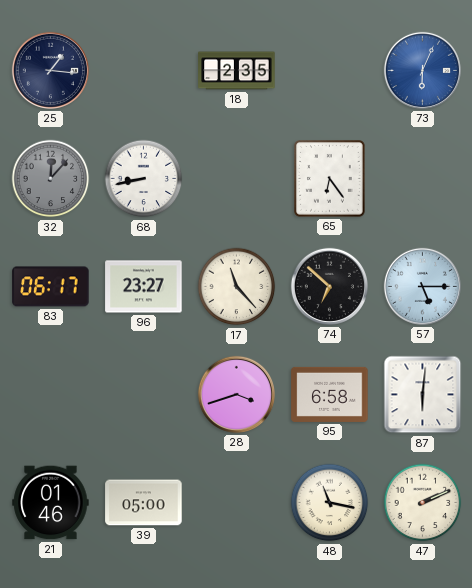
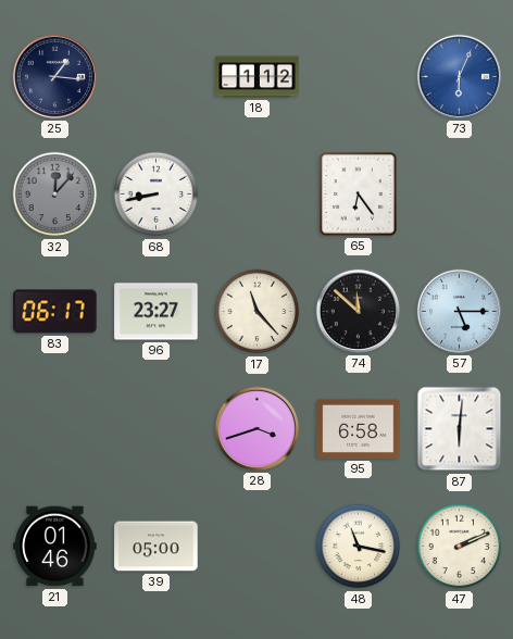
18: 2:35 -> 1:12 (258, 77)
74: 6:52 -> 11:52 (358, 311)
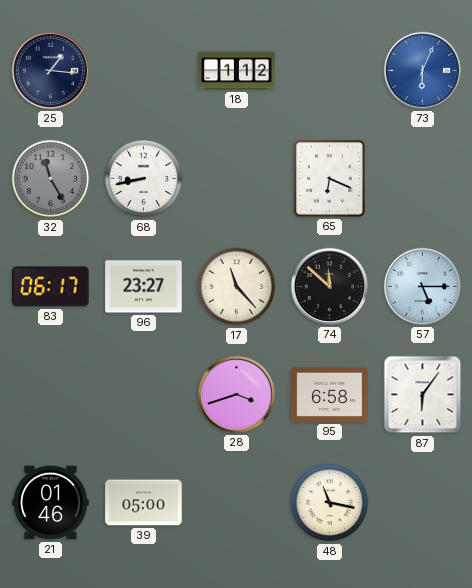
32: 12:07 -> 11:25 (51, 179)
65: 6:24 -> 6:19 (330, 179)
87: 6:01 -> 6:06 (423, 395)
47: 2:11 -> none (460, 547)
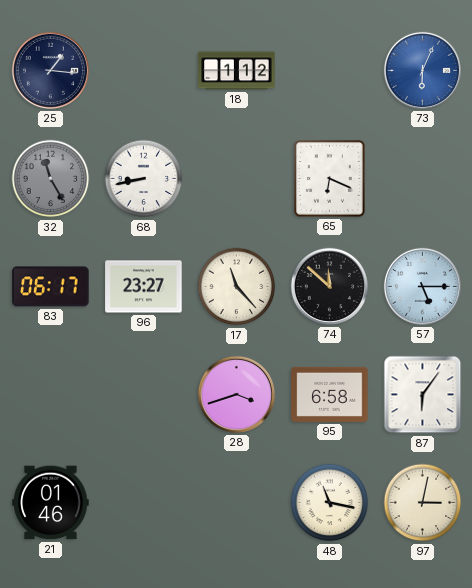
39: 05:00 -> none (144, 503)
97: none -> 3:02 (423, 503)
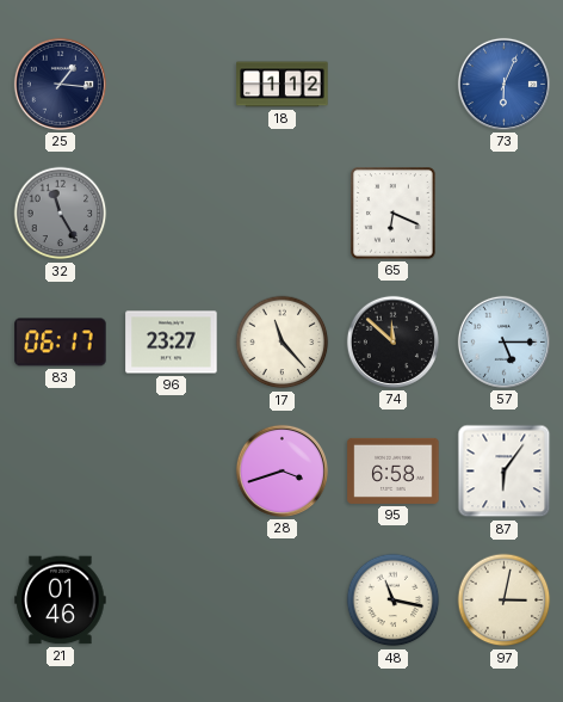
68: 8:43 -> none (144, 179)
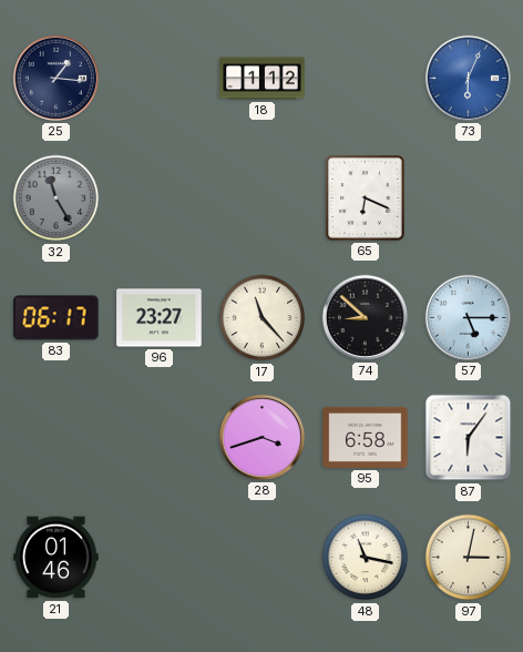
74: 11:52 -> 8:52 (365, 317)
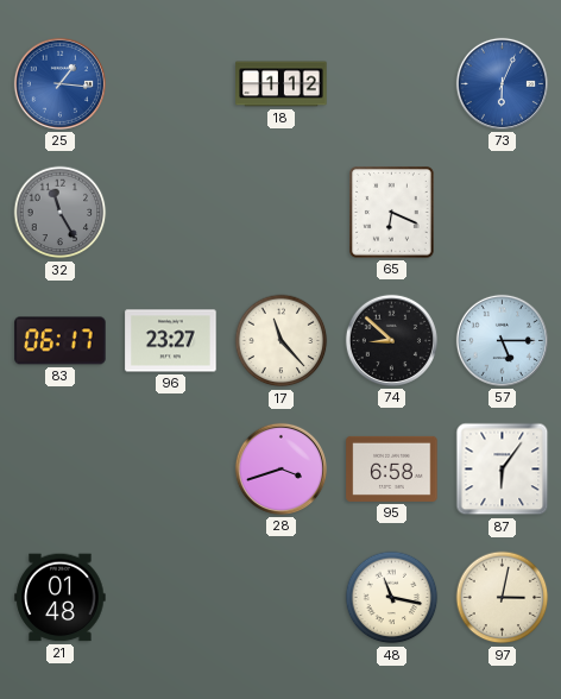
25 dial: navy -> blue (59, 83)
21: 01:46 -> 01:48 (61, 598)
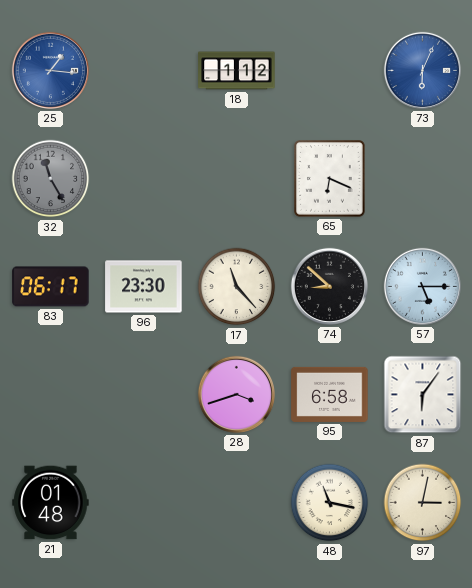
96: 23:27 -> 23:30 (144, 287)
